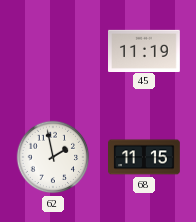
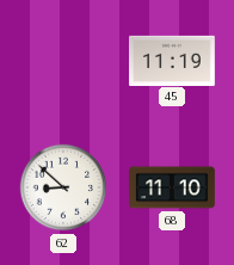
62: 1:58 -> 8:52 (63, 187)
68: 11:15 -> 11:10 (172, 187)
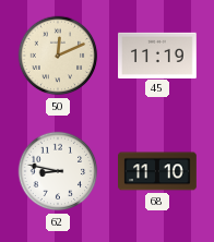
50: none -> 12:11 (58, 56)
62: 8:52 -> 8:47 (58, 171)
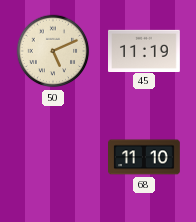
50: 12:11 -> 5:11 (53, 51)
62: 8:47 -> none (58, 171)
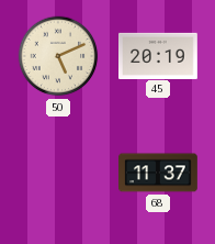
45: 11:19 -> 20:19 (159, 55)
68: 11:10 -> 11:37 (158, 173)
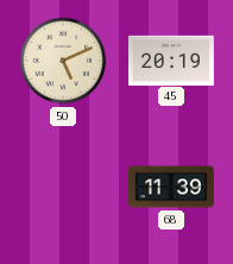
68: 11:37 -> 11:39 (171, 187)
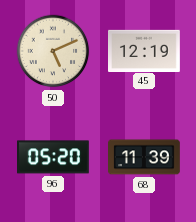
45: 20:19 -> 12:19 (145, 50)
96: none -> 05:20 (54, 157)
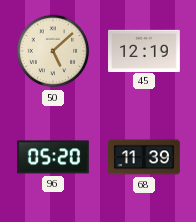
50: 5:11 -> 5:08 (53, 51)
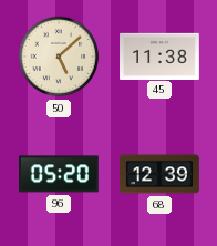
45: 12:19 -> 11:38 (161, 55)
68: 11:39 -> 12:39 (159, 174)
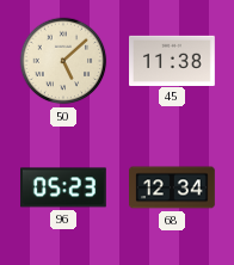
96: 05:20 -> 05:23 (64, 187)
68: 12:39 -> 12:34 (172, 187)
